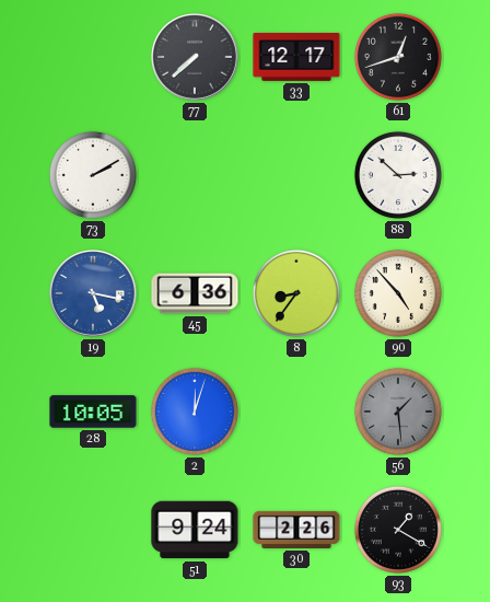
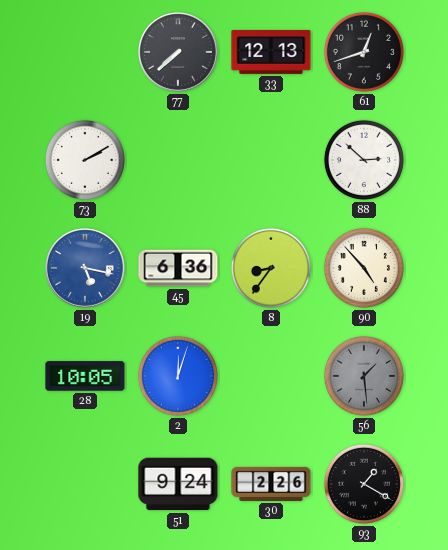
33: 12:17 -> 12:13 (271, 52)
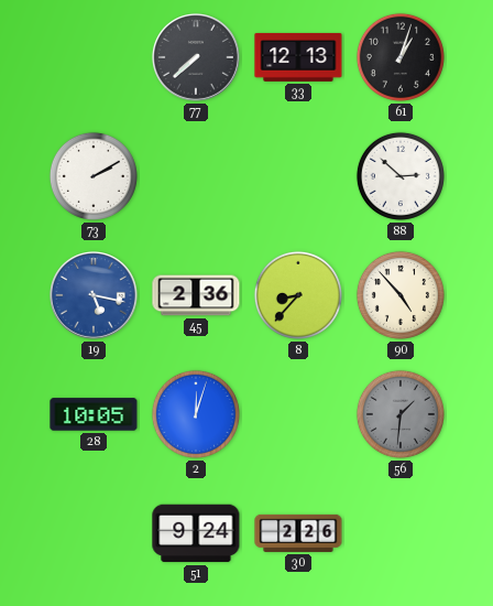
61: 12:42 -> 1:03 (401, 57)
45: 6:36 -> 2:36 (196, 295)
8: 8:36 -> 8:37 (298, 295)
56: 1:29 -> 1:31 (401, 414)
93: 1:20 -> none (364, 484)
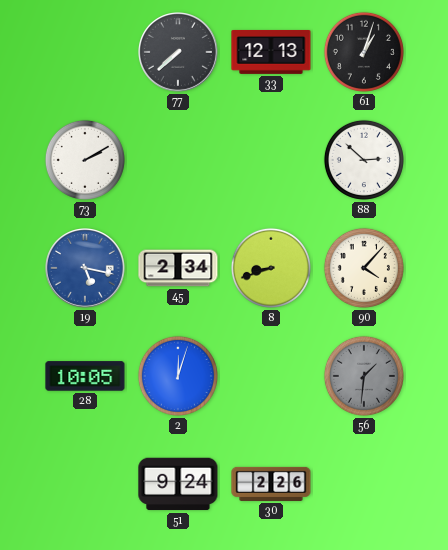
45: 2:36 -> 2:34 (178, 268)
8: 8:37 -> 8:42 (271, 268)
90: 4:53 -> 4:07 (364, 268)
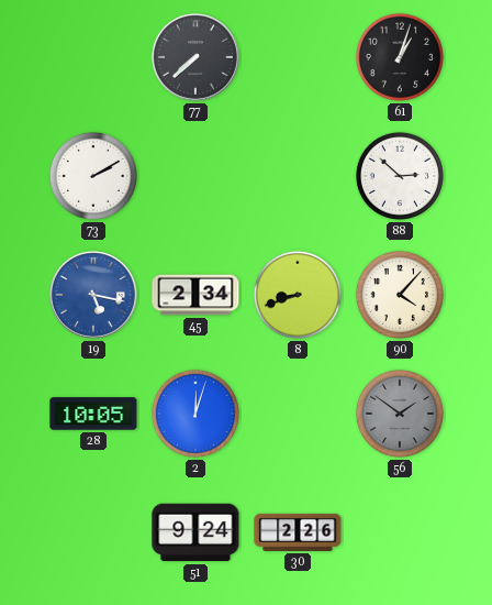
33: 12:13 -> none (271, 52)
56: 1:31 -> 1:51 (400, 414)
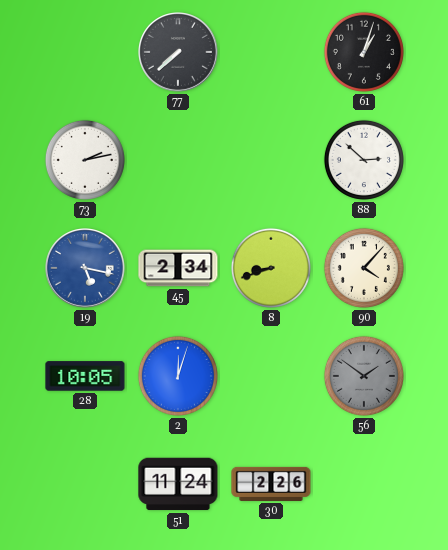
73: 2:10 -> 2:13 (85, 160)
51: 9:24 -> 11:24 (178, 484)
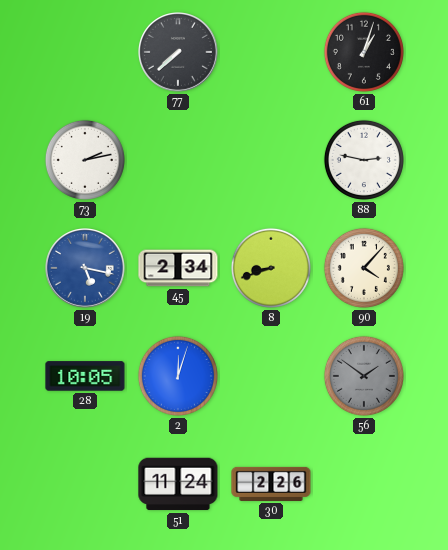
88: 2:52 -> 2:47 (364, 160)
